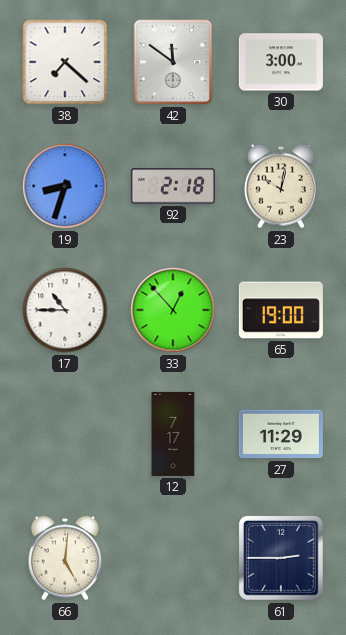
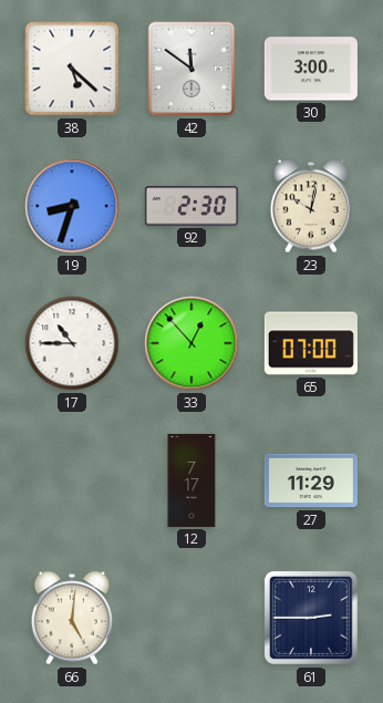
38: 7:22 -> 5:22 (72, 69)
92: 2:18 -> 2:30 (191, 206)
65: 19:00 -> 07:00 (311, 343)
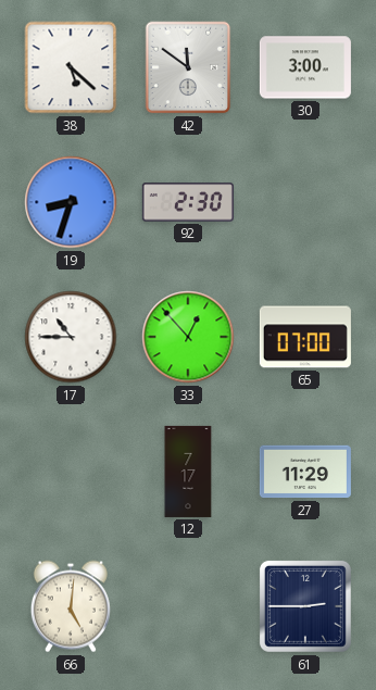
23: 10:02 -> none (311, 206)
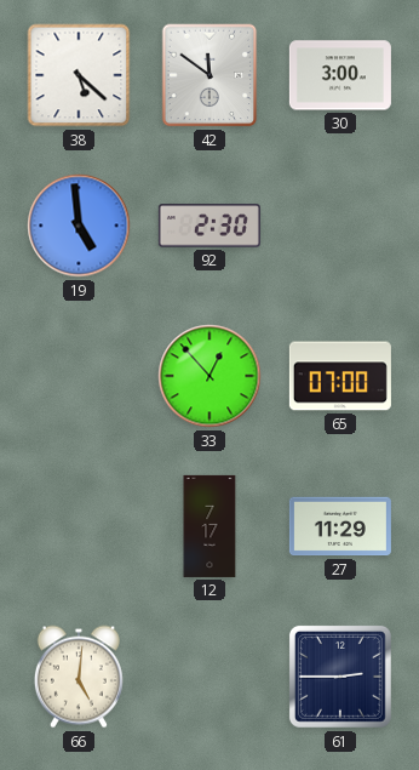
19: 8:33 -> 4:59 (79, 226)
17: 10:45 -> none (71, 337)
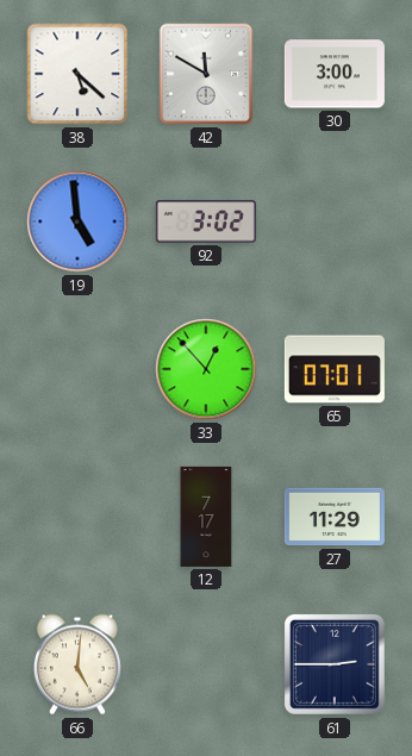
42: 11:51 -> 11:50 (206, 74)
92: 2:30 -> 3:02 (206, 221)
65: 07:00 -> 07:01 (335, 369)
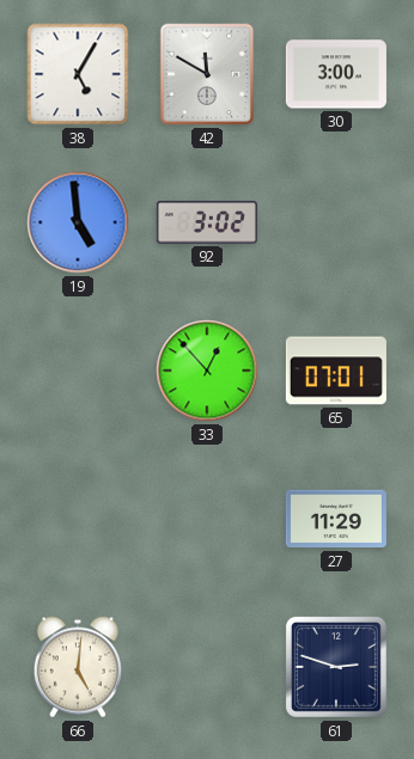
38: 5:22 -> 5:05 (78, 74)
12: 7:17 -> none (206, 517)
61: 2:45 -> 2:48 (336, 667)
